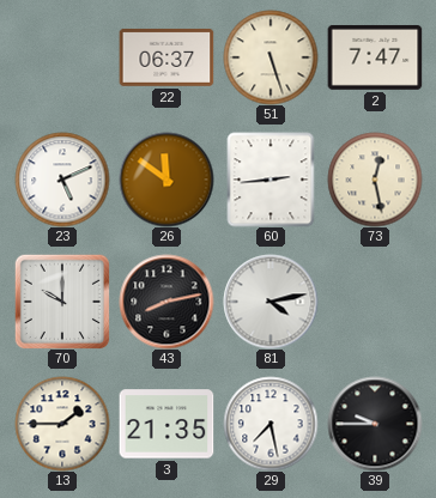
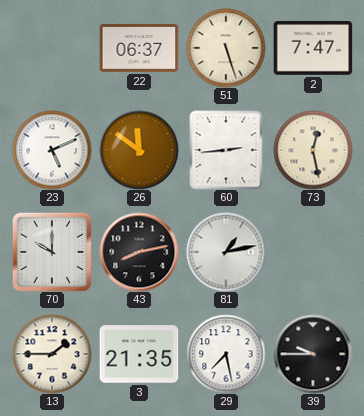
81: 4:13 -> 1:13 (226, 252)
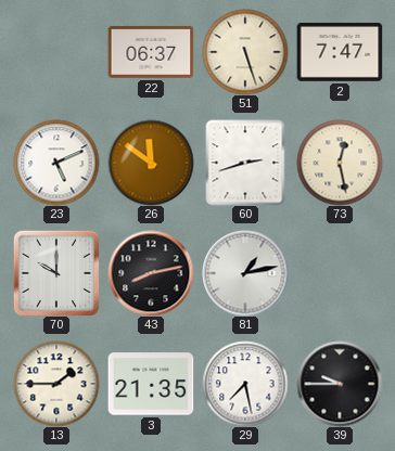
60: 2:44 -> 2:42 (245, 163)
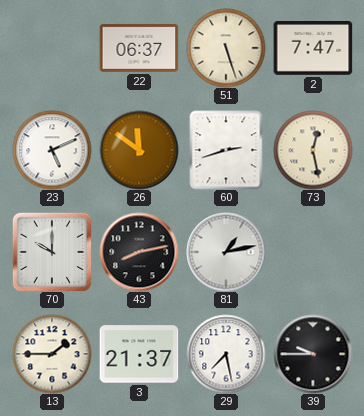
3: 21:35 -> 21:37 (139, 354)
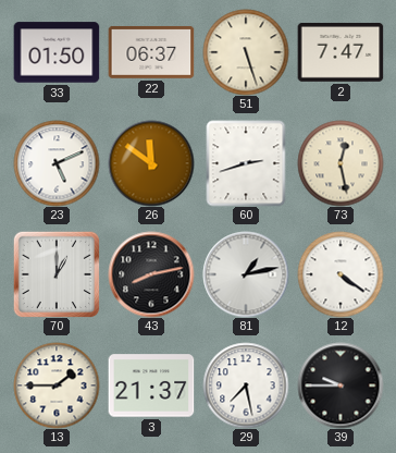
33: none -> 01:50 (57, 52)
70: 10:00 -> 1:00 (57, 274)
12: none -> 4:21 (341, 274)
